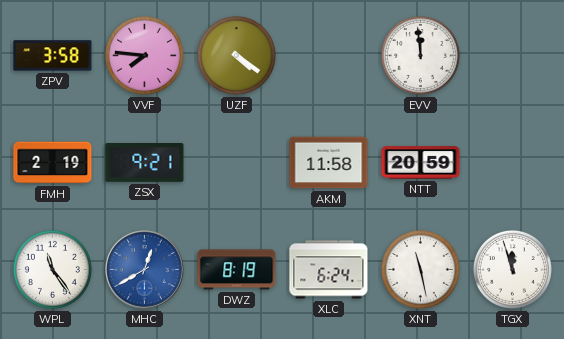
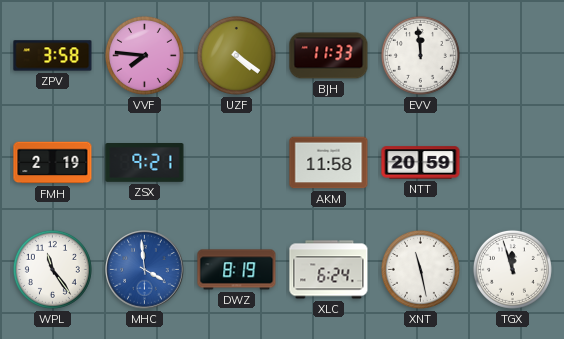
BJH: none -> 11:33 (329, 56)
MHC: 12:40 -> 3:59 (145, 270)
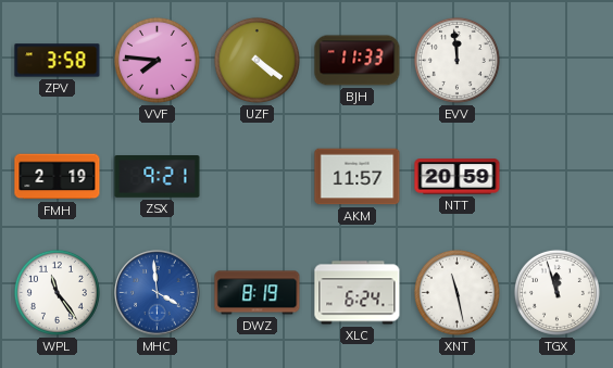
AKM: 11:58 -> 11:57 (358, 177)
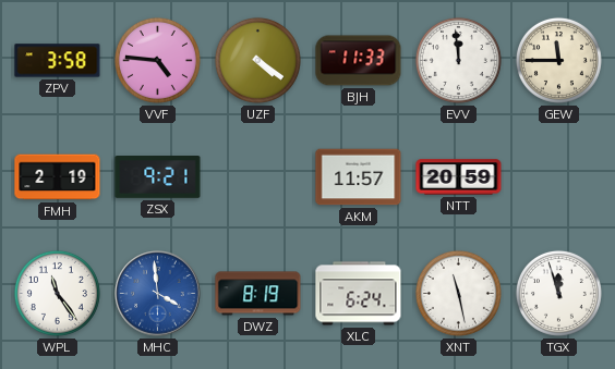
VVF: 7:46 -> 4:46 (157, 60)
GEW: none -> 11:45 (558, 60)
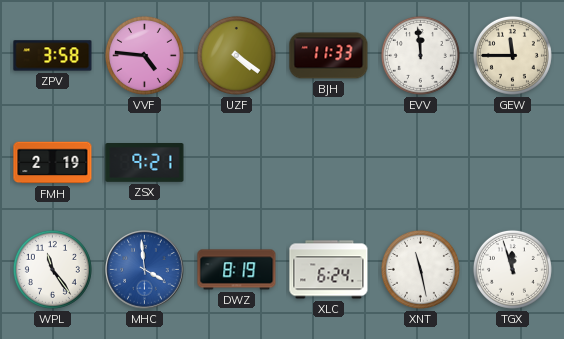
AKM: 11:57 -> none (359, 177)
NTT: 20:59 -> none (459, 177)
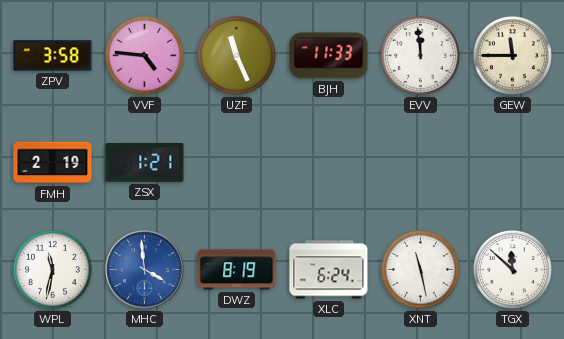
UZF: 4:21 -> 11:26 (236, 55)
ZSX: 9:21 -> 1:21 (145, 163)
WPL: 11:24 -> 11:32 (52, 269)
TGX: 11:57 -> 11:52 (512, 269)
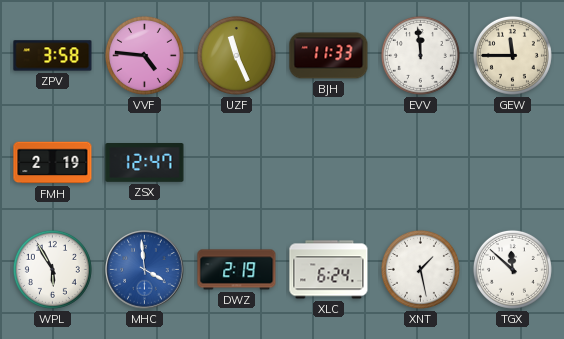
ZSX: 1:21 -> 12:47 (145, 163)
WPL: 11:32 -> 5:55 (52, 269)
DWZ: 8:19 -> 2:19 (237, 270)
XNT: 11:28 -> 1:28 (420, 269)
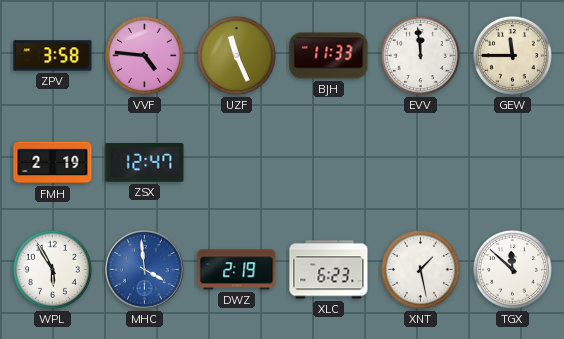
XLC: 6:24 -> 6:23 (329, 270)
